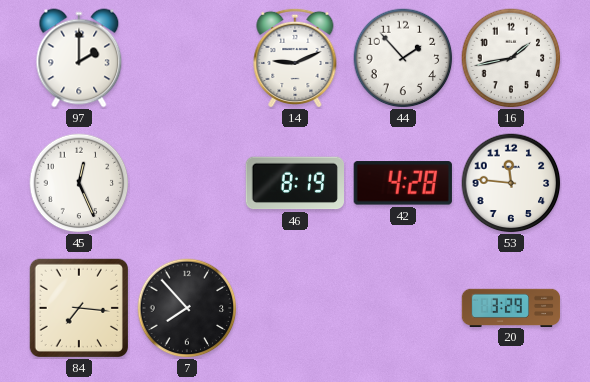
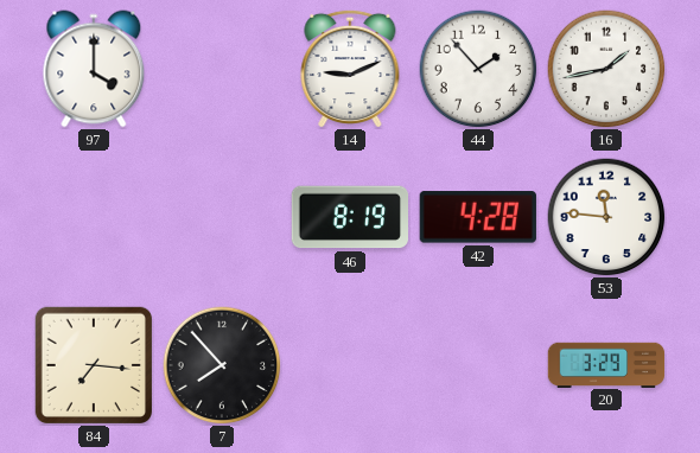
97: 2:00 -> 4:00 (94, 69)
45: 12:26 -> none (79, 183)
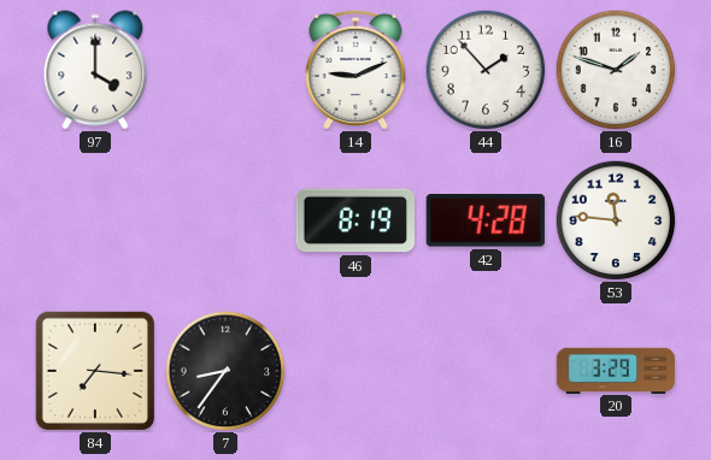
16: 1:43 -> 1:48 (616, 70)
7: 7:53 -> 8:36 (225, 371)
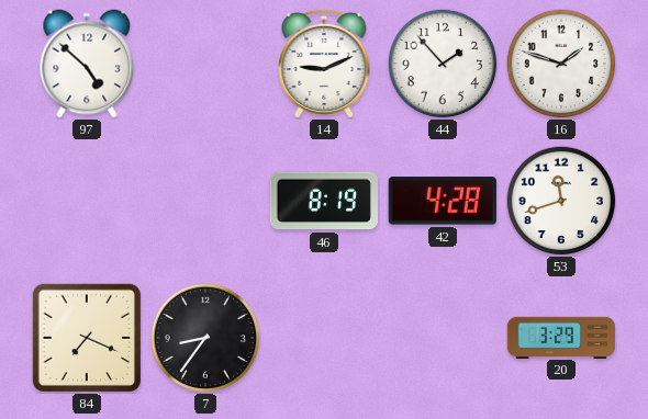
97: 4:00 -> 4:52 (87, 64)
53: 11:46 -> 11:42 (561, 201)
84: 7:16 -> 7:19 (86, 337)
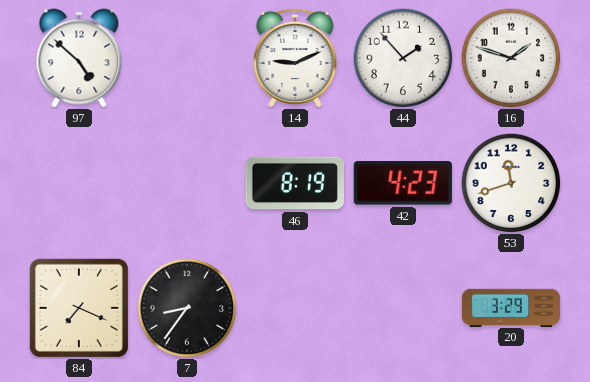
42: 4:28 -> 4:23 (403, 183)
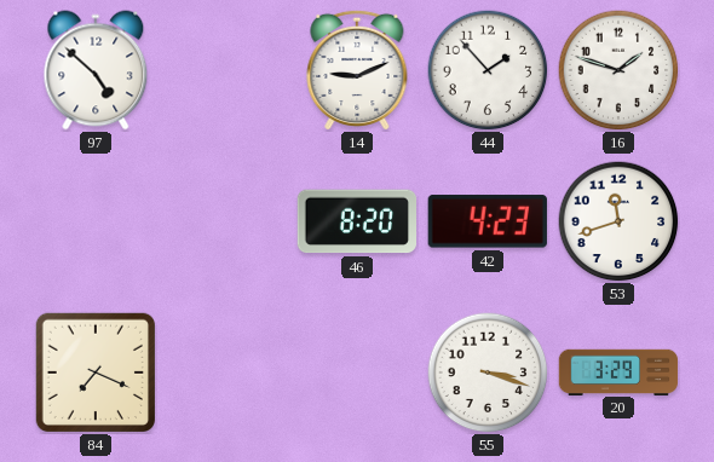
46: 8:19 -> 8:20 (356, 221)
7: 8:36 -> none (187, 308)
55: none -> 3:18 (488, 373)
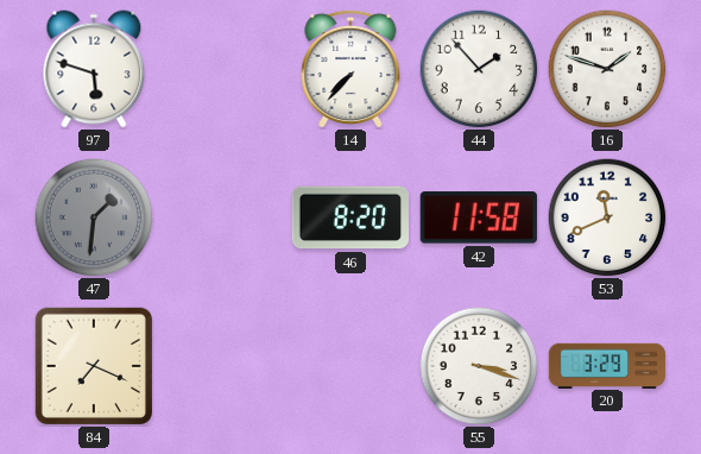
97: 4:52 -> 5:48 (94, 69)
14: 9:11 -> 7:37 (350, 68)
47: none -> 1:31 (94, 217)
42: 4:23 -> 11:58 (479, 217)
53: 11:42 -> 11:41 (607, 217)
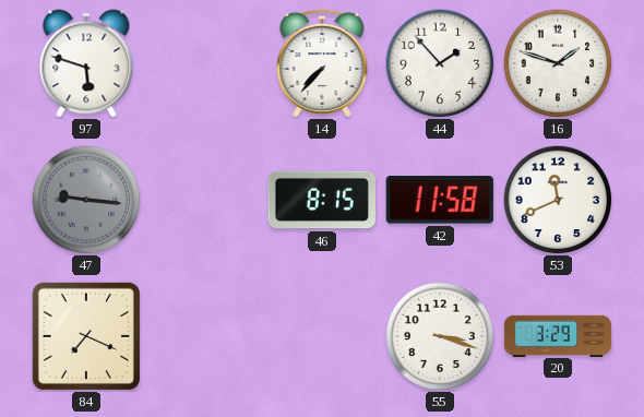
47: 1:31 -> 9:16 (86, 200)
46: 8:20 -> 8:15 (321, 200)
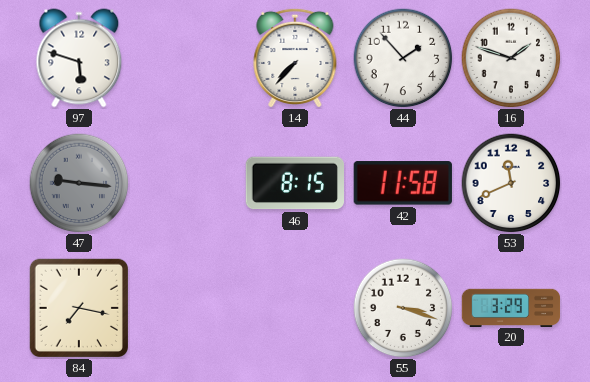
84: 7:19 -> 7:17 (78, 307)
